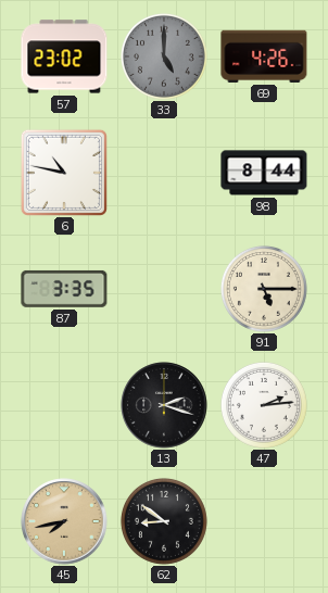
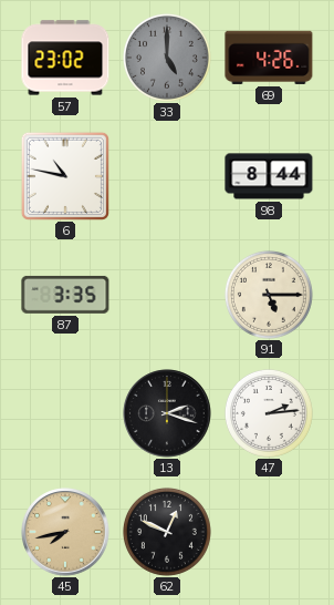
62: 8:51 -> 12:49 (167, 532)
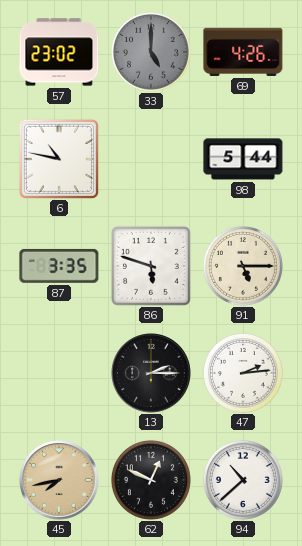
98: 8:44 -> 5:44 (243, 159)
86: none -> 5:48 (151, 266)
13: 2:18 -> 2:15 (151, 373)
94: none -> 10:38 (243, 480)
